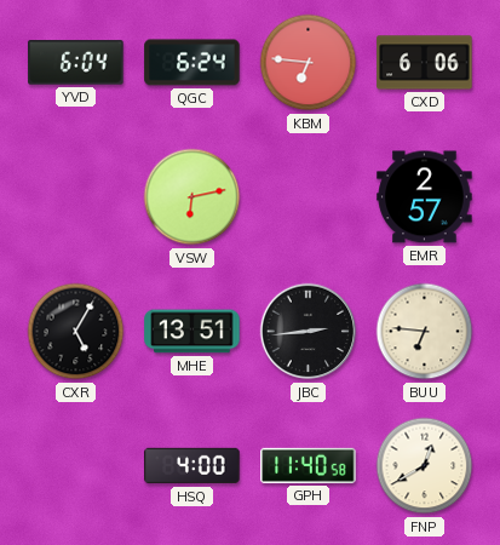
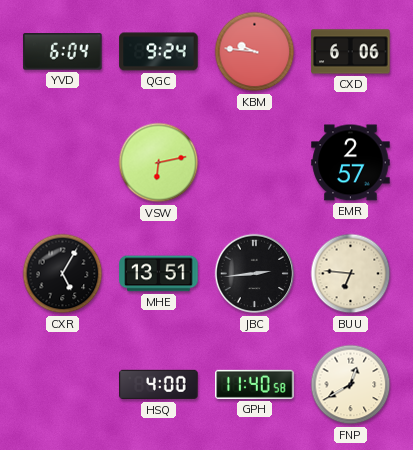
QGC: 6:24 -> 9:24 (159, 52)
KBM: 6:46 -> 9:46 (255, 52)
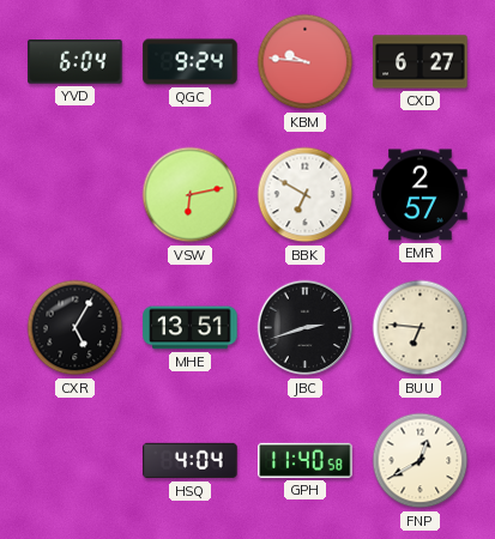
CXD: 6:06 -> 6:27 (421, 62)
BBK: none -> 6:50 (306, 195)
JBC: 2:44 -> 2:42 (306, 328)
HSQ: 4:00 -> 4:04 (191, 461)
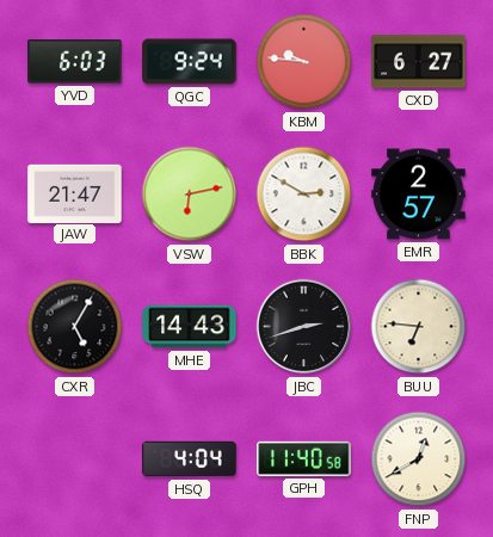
YVD: 6:04 -> 6:03 (75, 62)
JAW: none -> 21:47 (75, 193)
BBK: 6:50 -> 2:50 (304, 195)
MHE: 13:51 -> 14:43 (190, 327)
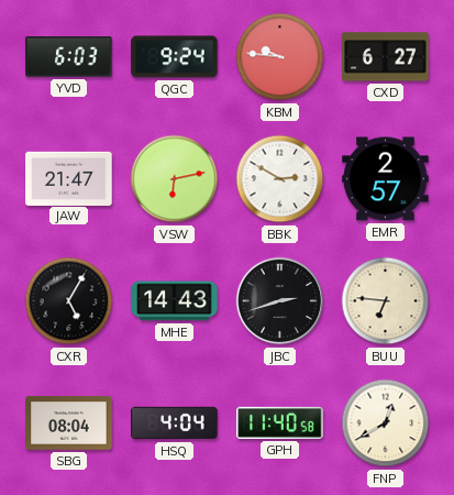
SBG: none -> 08:04 (69, 424)
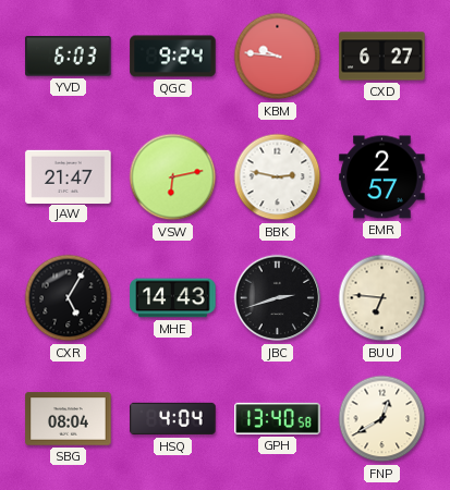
BBK: 2:50 -> 2:47 (278, 177)
GPH: 11:40 -> 13:40 (278, 418)
